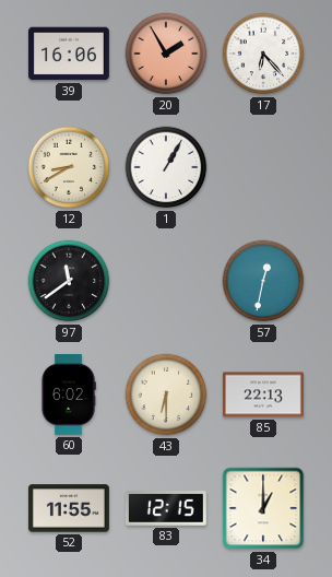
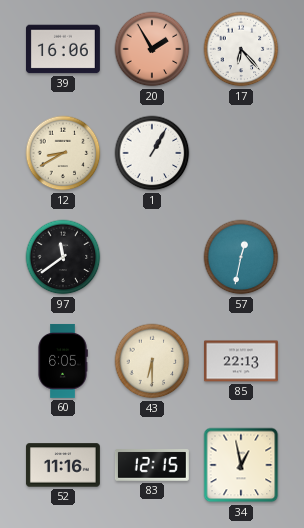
60: 6:02 -> 6:05 (63, 361)
52: 11:55 -> 11:16 (63, 465)
34: 1:00 -> 12:58 (241, 465)
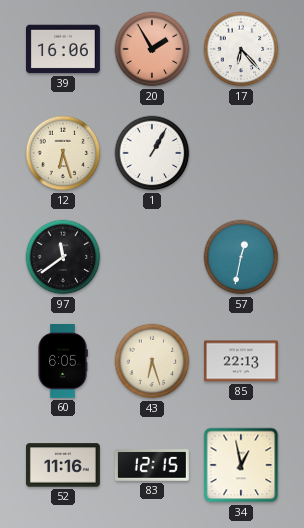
12: 8:40 -> 6:27 (63, 153)
43: 6:30 -> 6:27 (152, 361)
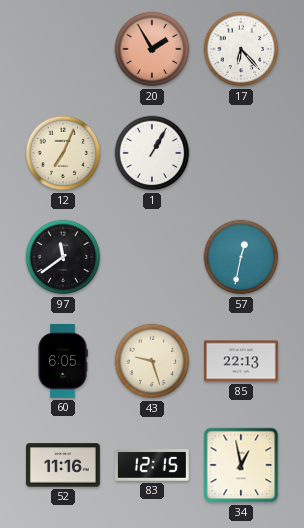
39: 16:06 -> none (63, 49)
12: 6:27 -> 7:04 (63, 153)
43: 6:27 -> 9:27 (152, 361)
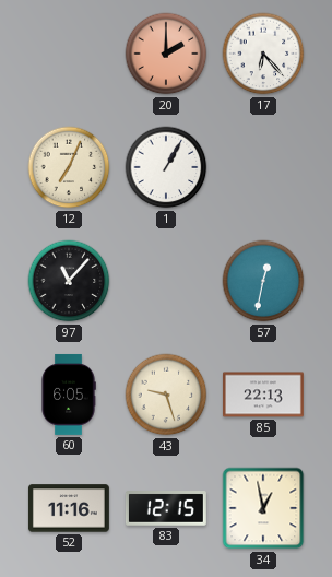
20: 1:55 -> 2:00 (166, 54)
97: 11:39 -> 11:07 (69, 281)
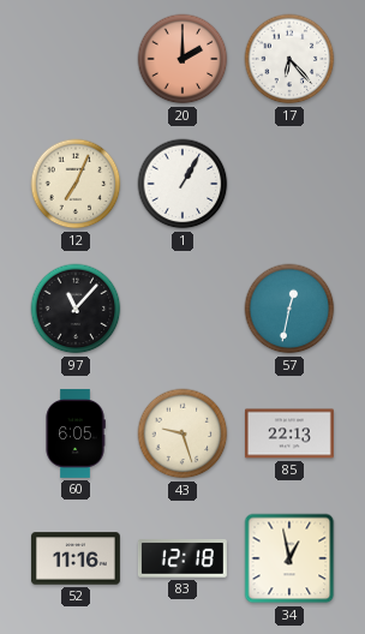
83: 12:15 -> 12:18 (182, 560)
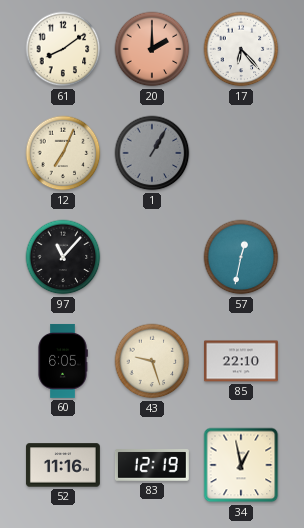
61: none -> 8:09 (63, 49)
1 dial: white -> grey (152, 153)
85: 22:13 -> 22:10 (241, 361)
83: 12:18 -> 12:19 (152, 466)
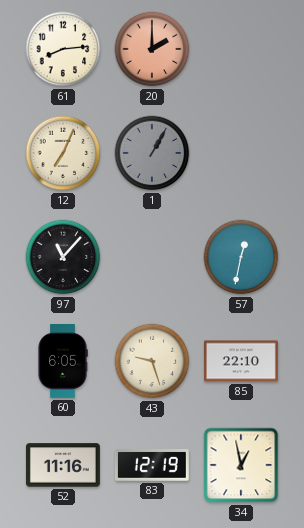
61: 8:09 -> 8:14 (63, 49)
17: 6:23 -> none (241, 49)
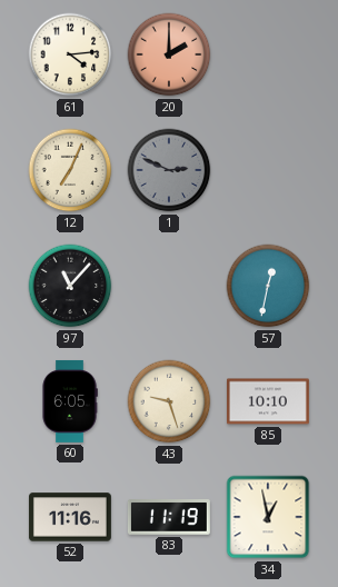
61: 8:14 -> 4:14 (70, 54)
1: 1:05 -> 2:49 (169, 170)
85: 22:10 -> 10:10 (268, 401)
83: 12:19 -> 11:19 (169, 518)
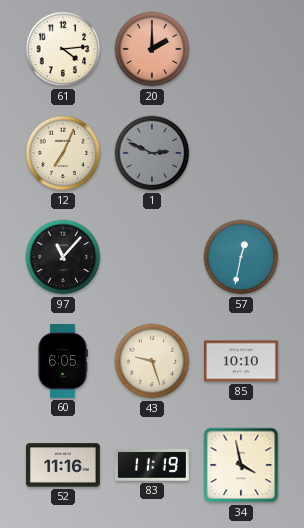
34: 12:58 -> 3:58 (241, 465)
